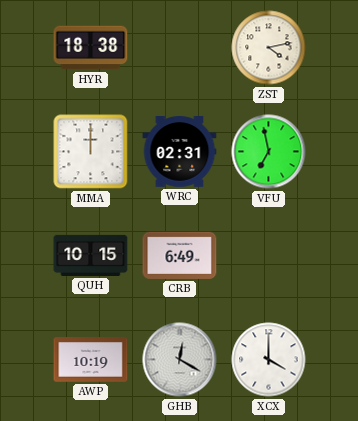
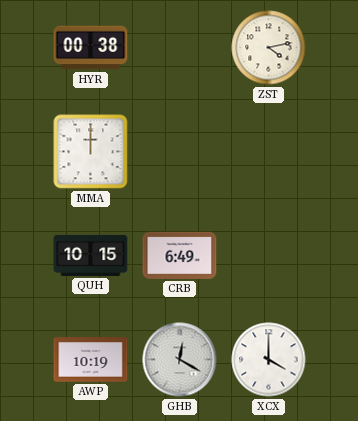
HYR: 18:38 -> 00:38 (91, 48)
WRC: 02:31 -> none (180, 152)
VFU: 6:58 -> none (269, 152)
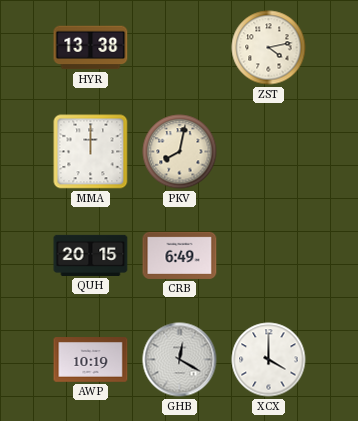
HYR: 00:38 -> 13:38 (91, 48)
PKV: none -> 8:02 (180, 152)
QUH: 10:15 -> 20:15 (91, 255)
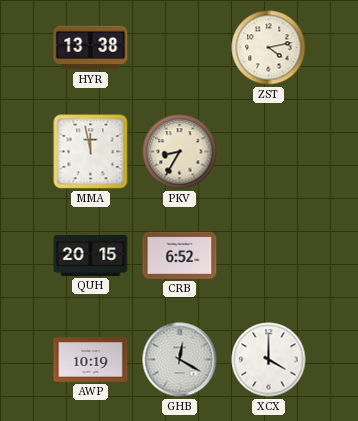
MMA: 12:00 -> 11:58 (91, 152)
PKV: 8:02 -> 8:35 (180, 152)
CRB: 6:49 -> 6:52 (180, 255)
